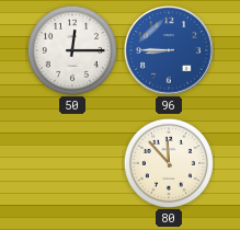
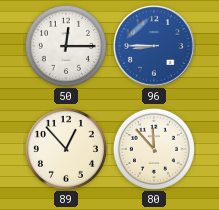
89: none -> 12:53 (66, 149)
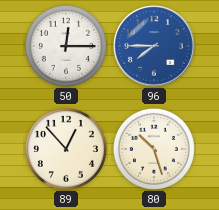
96: 8:45 -> 7:45 (155, 47)
80: 11:53 -> 10:27 (154, 149)
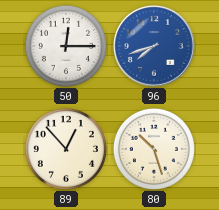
96: 7:45 -> 7:42 (155, 47)
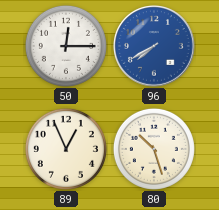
96: 7:42 -> 7:40 (155, 47)
89: 12:53 -> 12:56 (66, 149)
